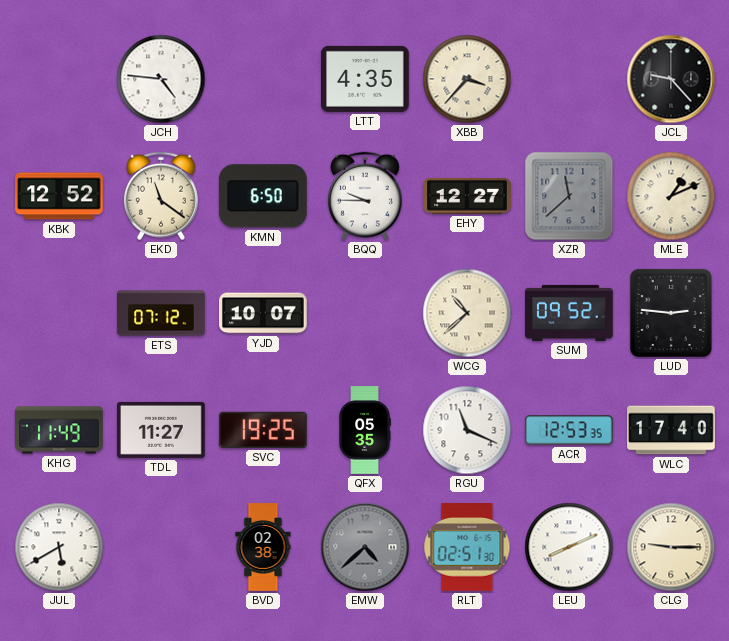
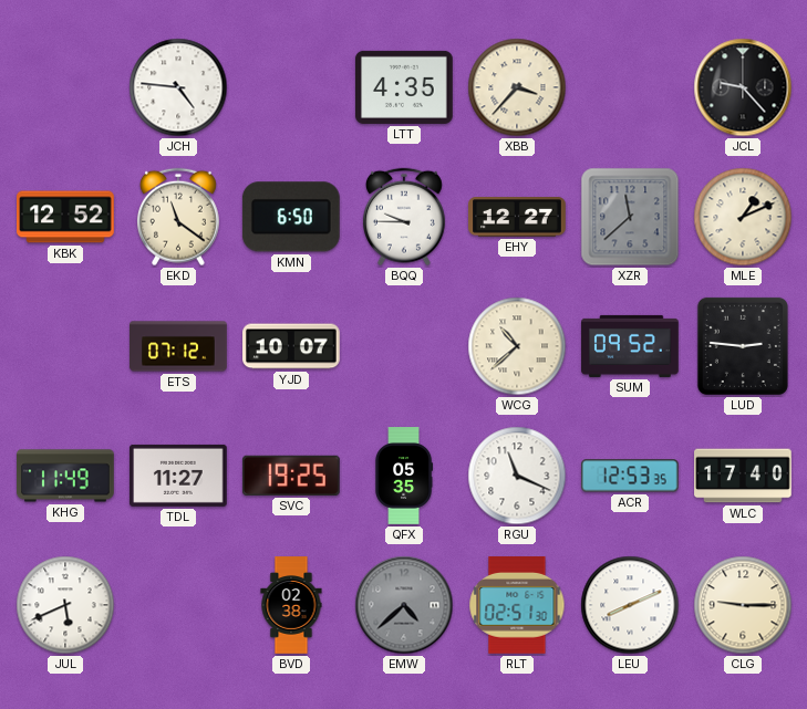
JUL: 5:40 -> 5:41 (65, 605)
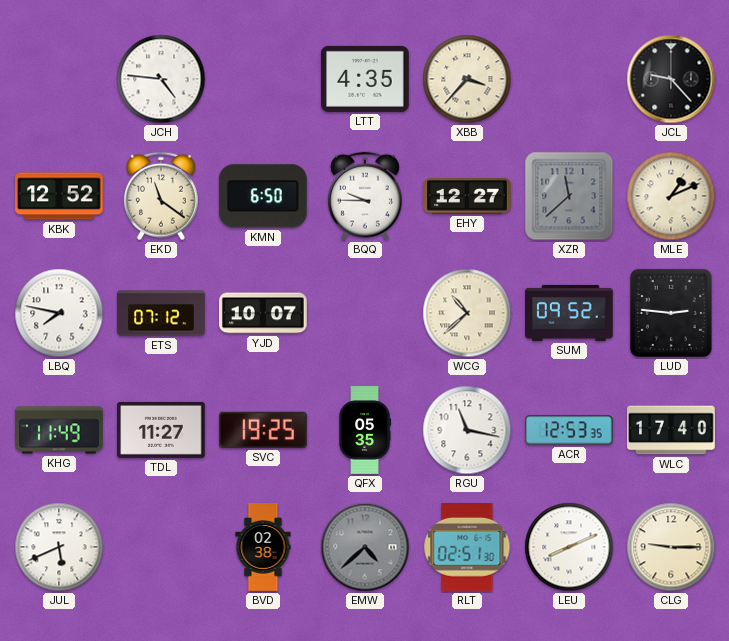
LBQ: none -> 7:47 (59, 313)
RGU: 11:19 -> 11:17 (467, 430)
